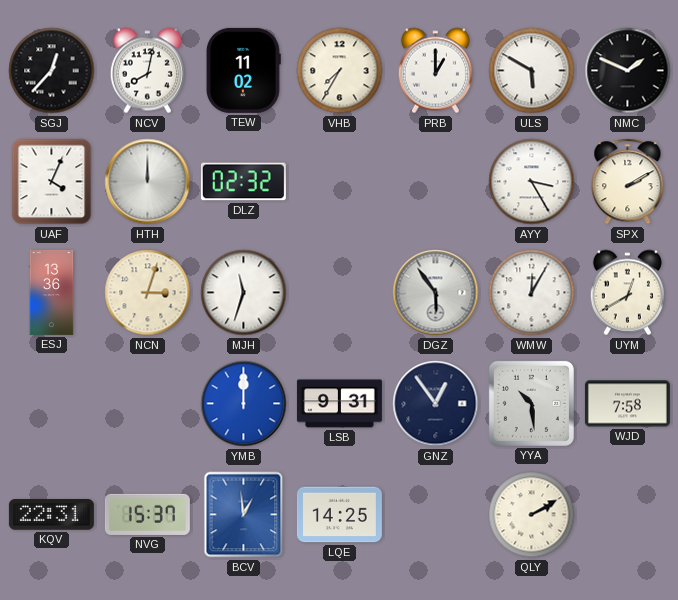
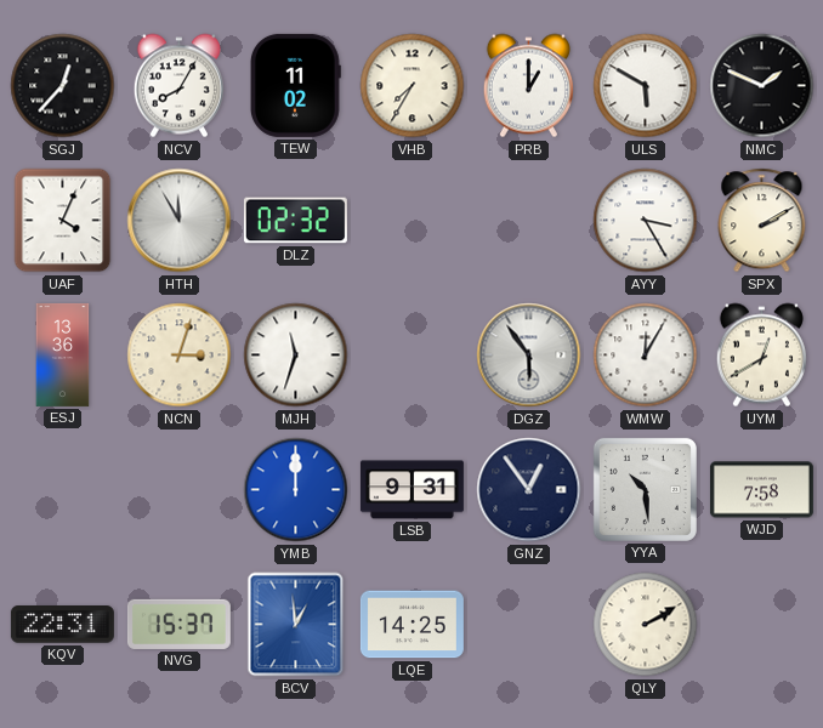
NCV: 8:02 -> 8:05 (178, 86)
HTH: 12:00 -> 11:55 (180, 221)
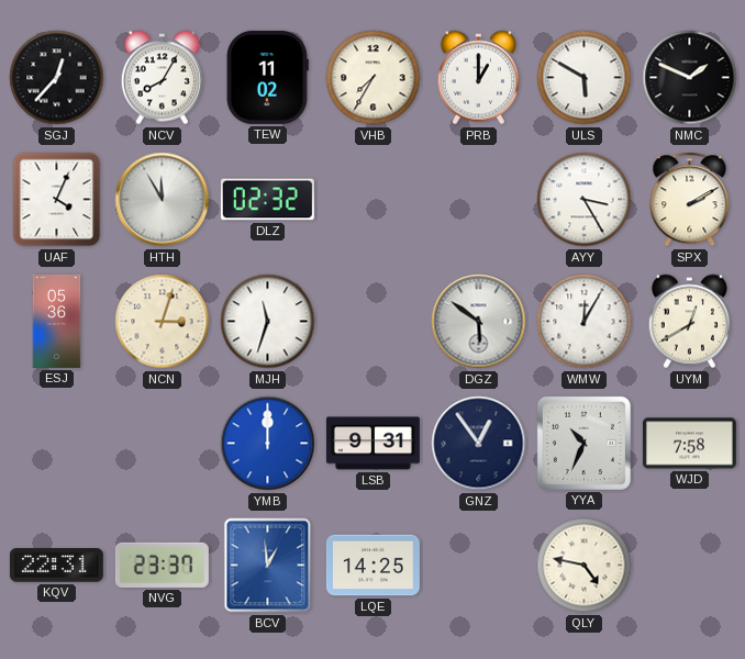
ESJ: 13:36 -> 05:36 (57, 321)
DGZ: 5:54 -> 5:51 (479, 322)
YYA: 10:29 -> 10:34 (583, 443)
NVG: 15:37 -> 23:37 (162, 565)
QLY: 2:10 -> 4:47 (585, 566)
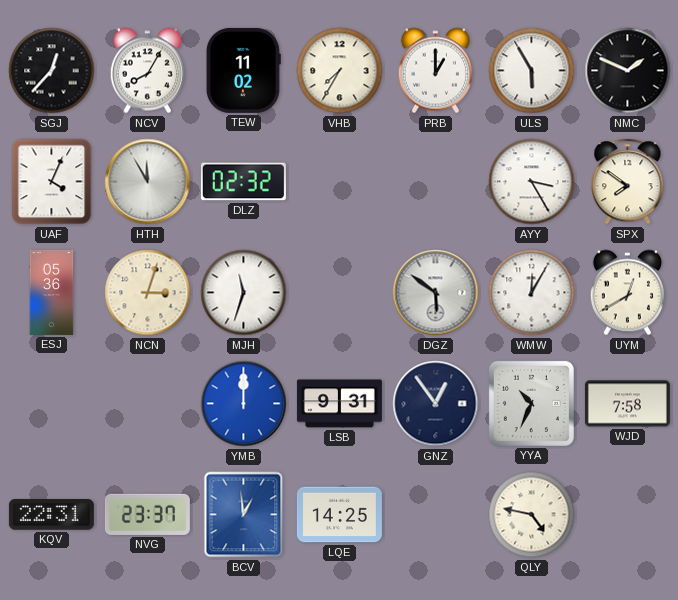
ULS: 5:50 -> 5:55 (532, 71)
SPX: 2:10 -> 7:51 (628, 182)
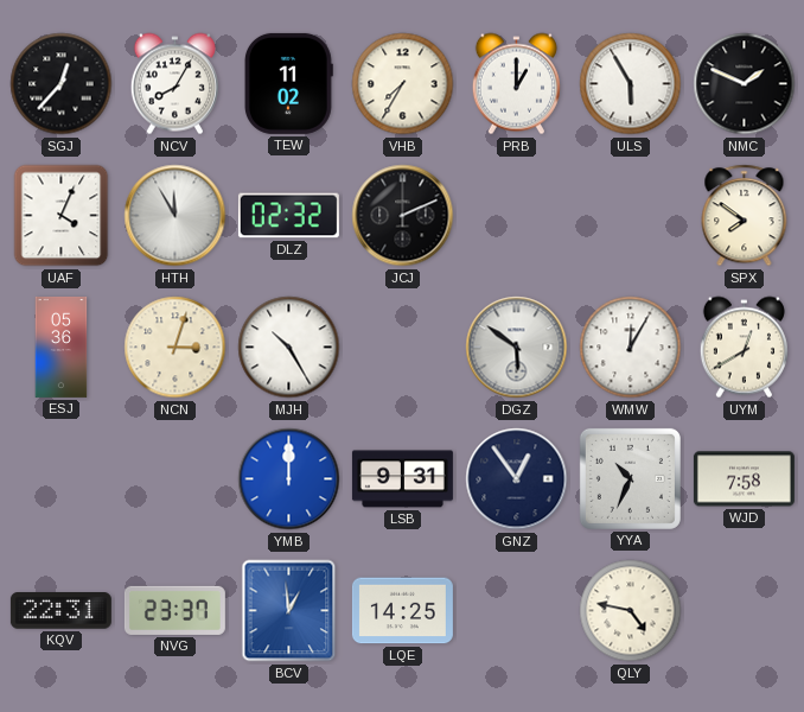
JCJ: none -> 2:11 (403, 216)
AYY: 3:25 -> none (532, 182)
MJH: 11:33 -> 10:25 (289, 348)
